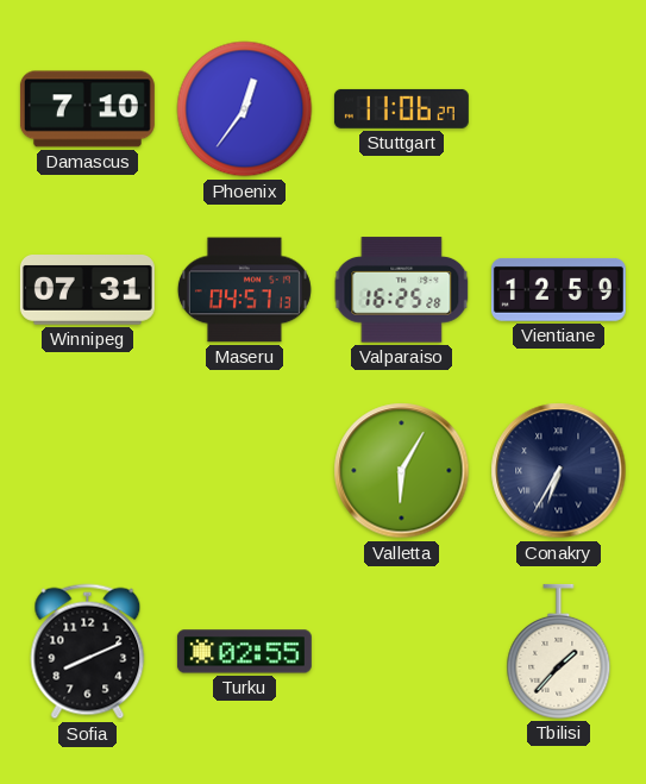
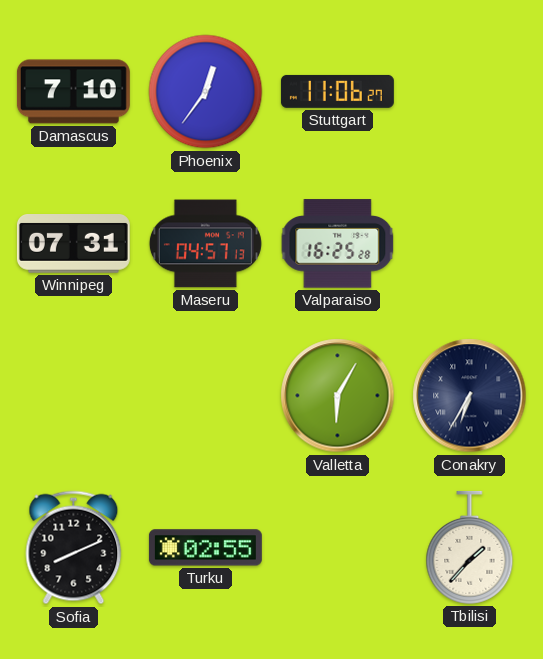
Vientiane: 12:59 -> none (558, 289)
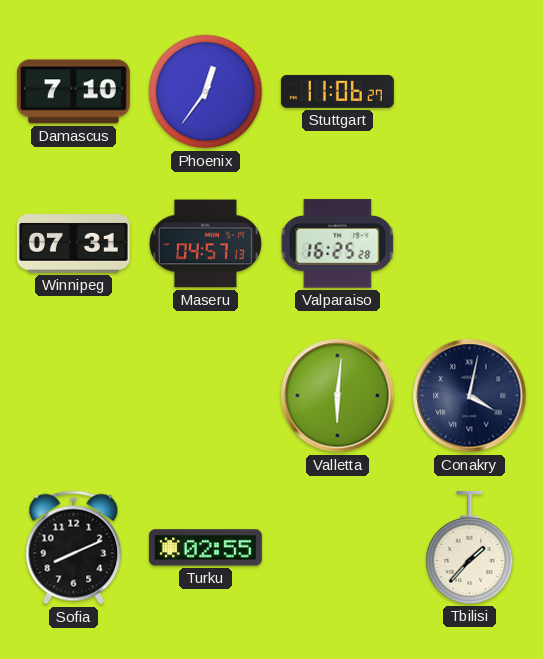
Valletta: 6:05 -> 6:01 (338, 396)
Conakry: 6:35 -> 4:02 (470, 396)
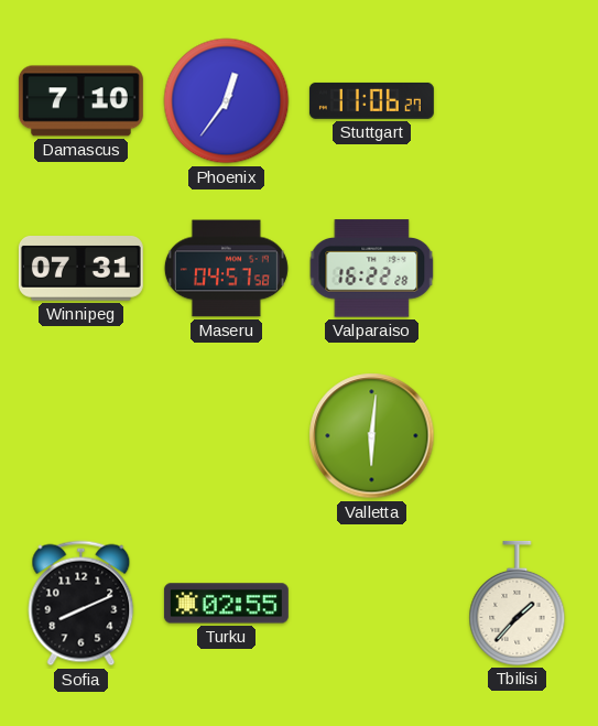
Maseru: 04:57:13 -> 04:57:58 (226, 269)
Valparaiso: 16:25 -> 16:22 (372, 269)
Conakry: 4:02 -> none (470, 396)
